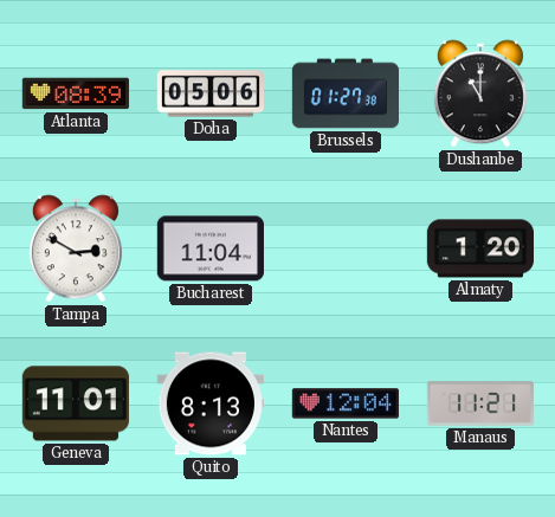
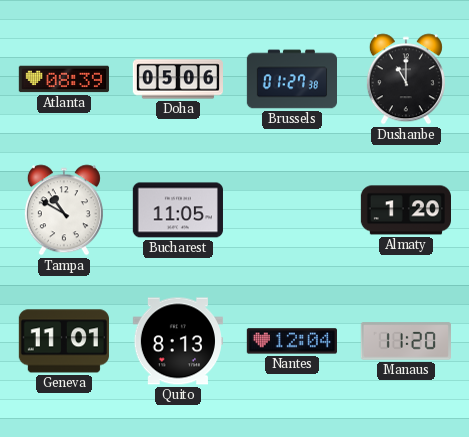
Tampa: 2:50 -> 10:50 (64, 210)
Bucharest: 11:04 -> 11:05 (178, 210)
Manaus: 11:21 -> 11:20 (406, 341)
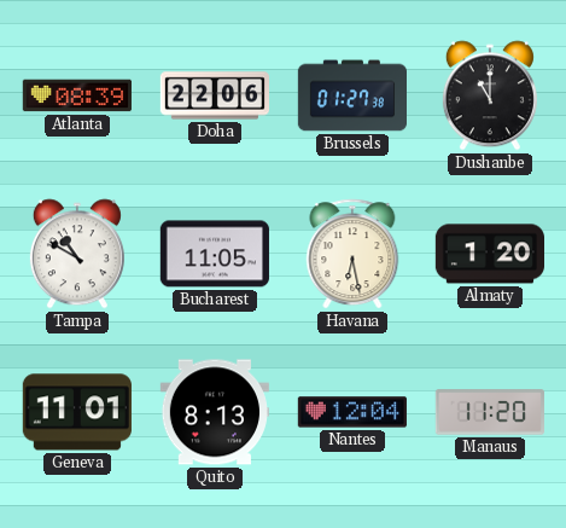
Doha: 05:06 -> 22:06 (214, 95)
Havana: none -> 6:28 (352, 254)
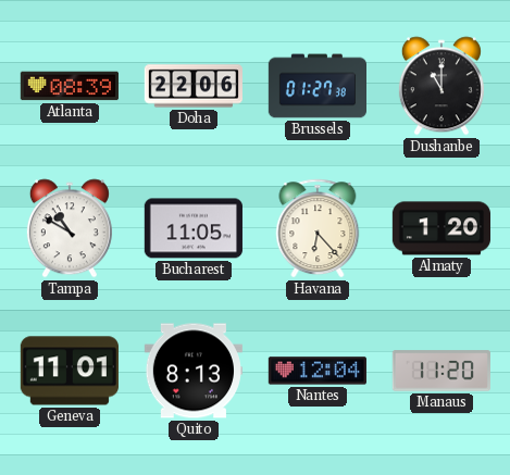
Havana: 6:28 -> 6:23 (318, 228)
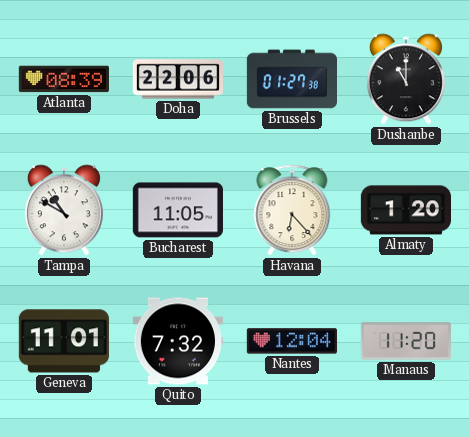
Quito: 8:13 -> 7:32 (178, 341)
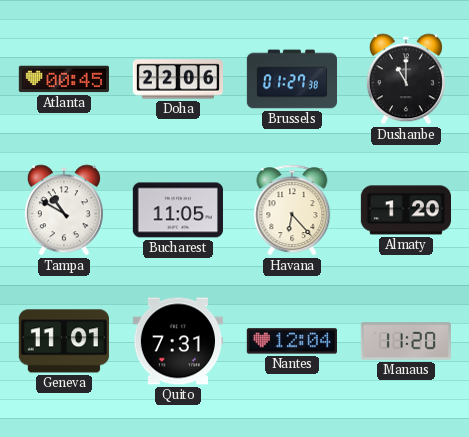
Atlanta: 08:39 -> 00:45 (64, 79)
Quito: 7:32 -> 7:31 (178, 341)
